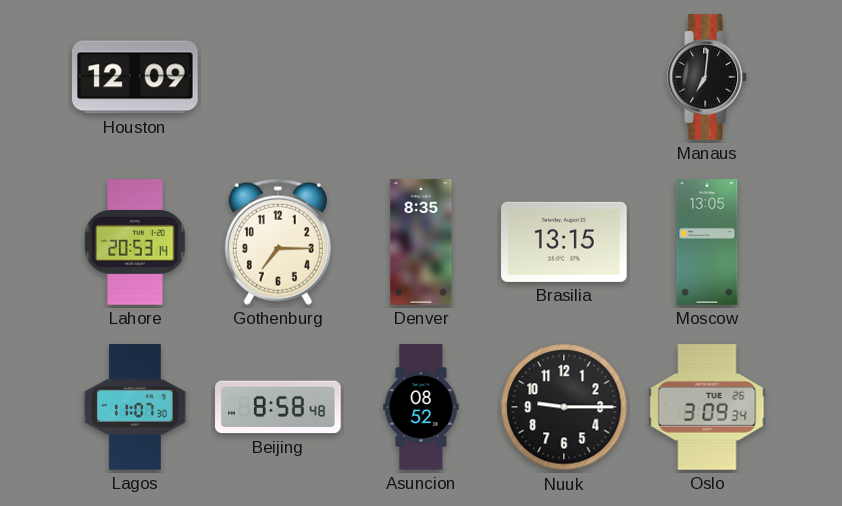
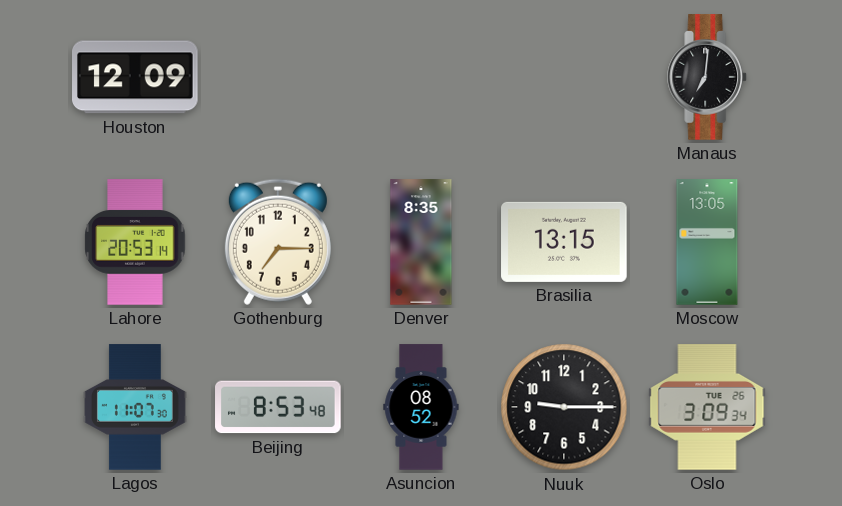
Beijing: 8:58 -> 8:53 (278, 407)
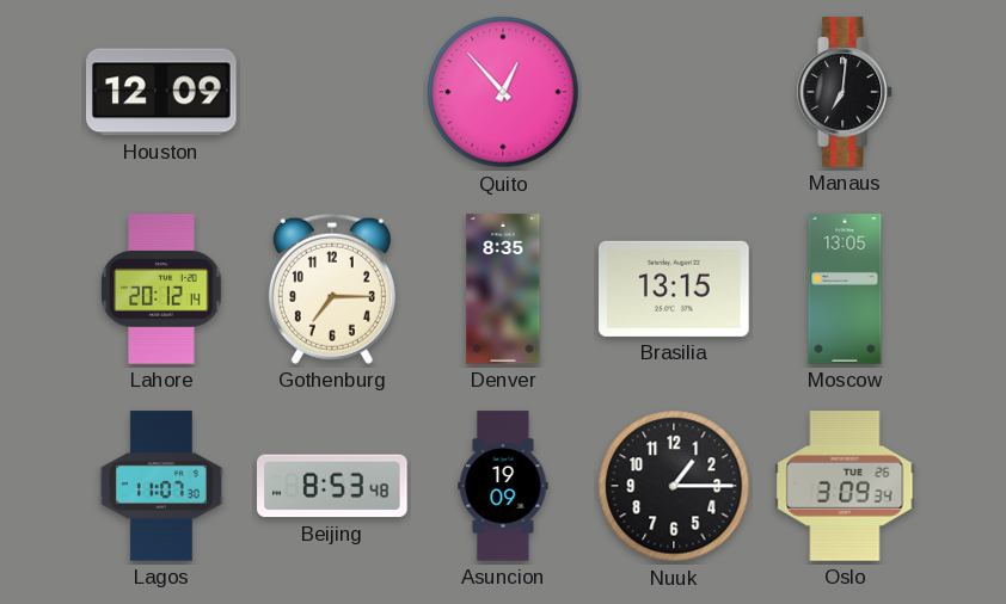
Quito: none -> 12:53 (503, 92)
Lahore: 20:53 -> 20:12 (161, 289)
Asuncion: 08:52 -> 19:09 (503, 486)
Nuuk: 9:15 -> 1:15 (674, 486)
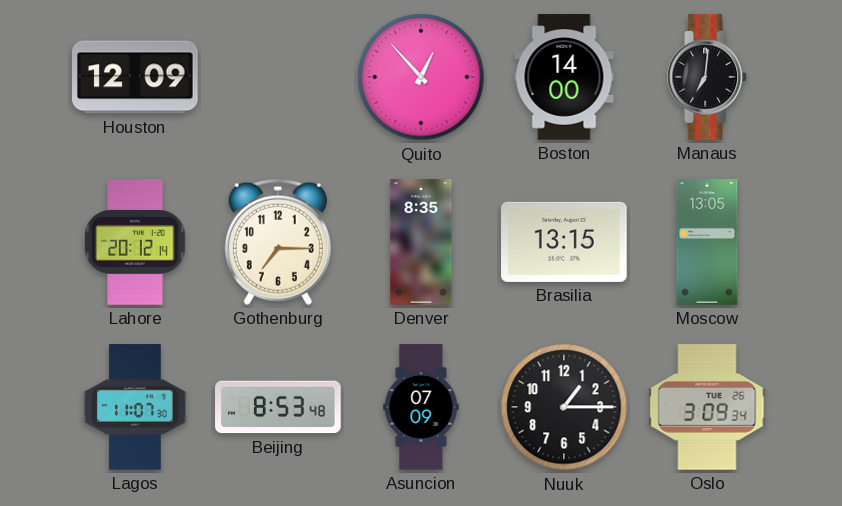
Boston: none -> 14:00 (564, 77)
Asuncion: 19:09 -> 07:09 (421, 407)
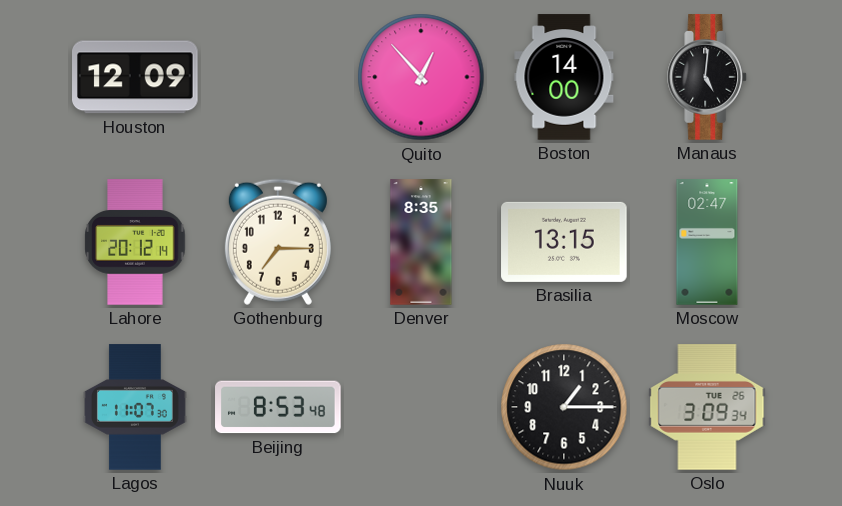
Manaus: 7:01 -> 5:01 (708, 77)
Moscow: 13:05 -> 02:47 (707, 242)
Asuncion: 07:09 -> none (421, 407)
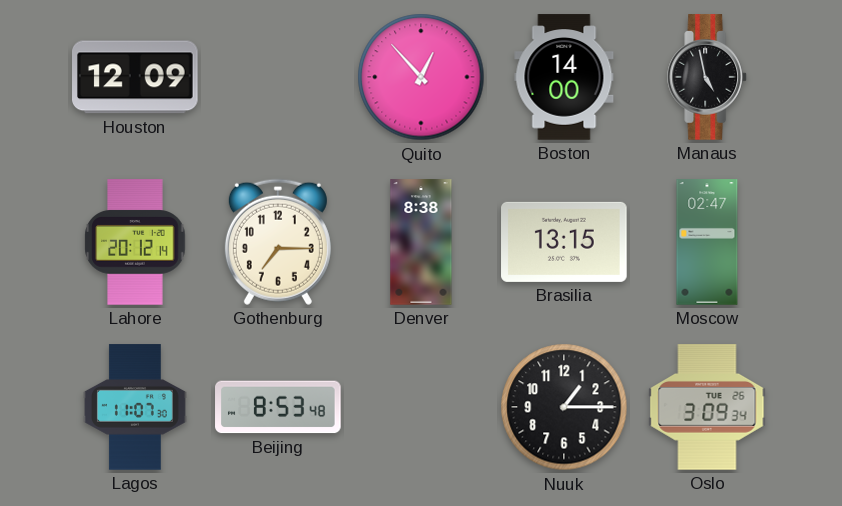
Manaus: 5:01 -> 4:58 (708, 77)
Denver: 8:35 -> 8:38 (421, 242)
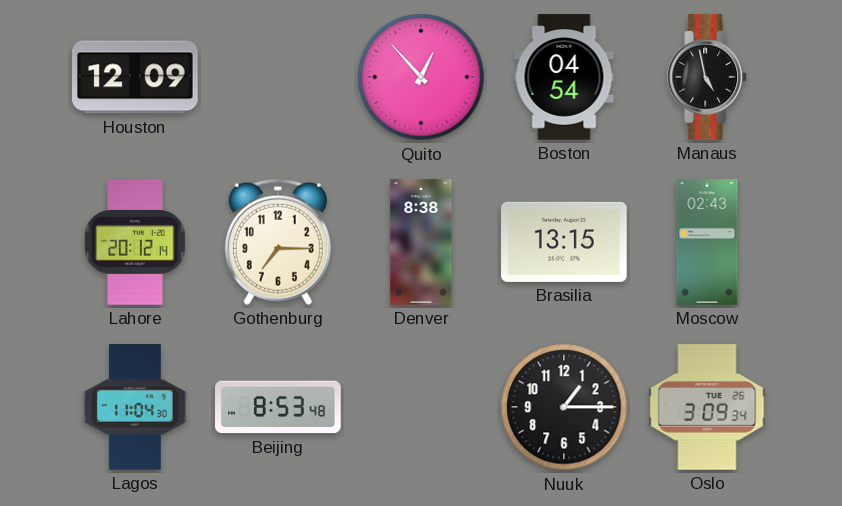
Boston: 14:00 -> 04:54 (564, 77)
Moscow: 02:47 -> 02:43 (707, 242)
Lagos: 11:07 -> 11:04 (135, 407)
